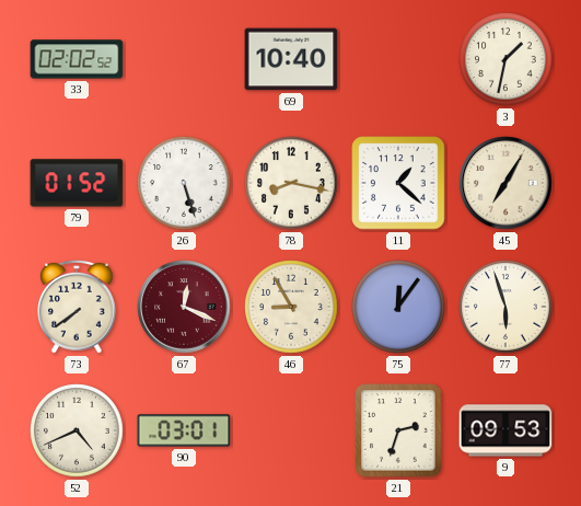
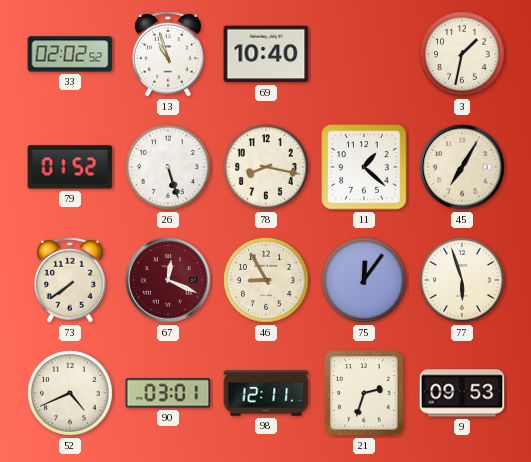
13: none -> 10:57 (168, 54)
98: none -> 12:11 (266, 393)
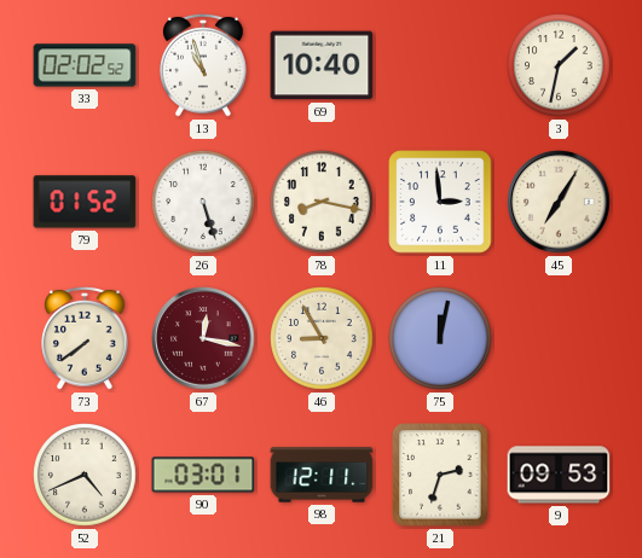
11: 1:22 -> 2:59 (440, 202)
67: 12:19 -> 12:17 (203, 338)
75: 12:06 -> 12:02 (440, 338)
77: 5:57 -> none (462, 280)
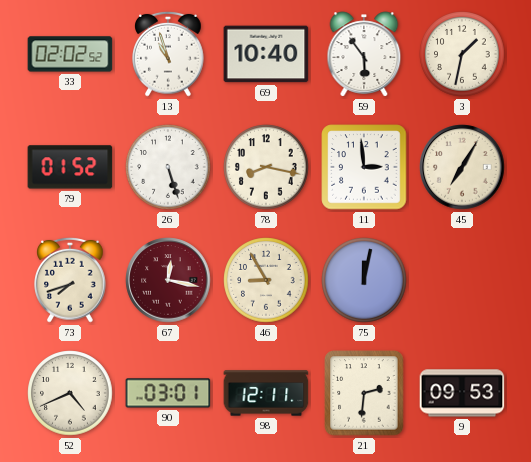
59: none -> 5:54 (364, 54)
73: 7:39 -> 7:42 (70, 280)
21: 2:33 -> 2:31 (364, 393)
